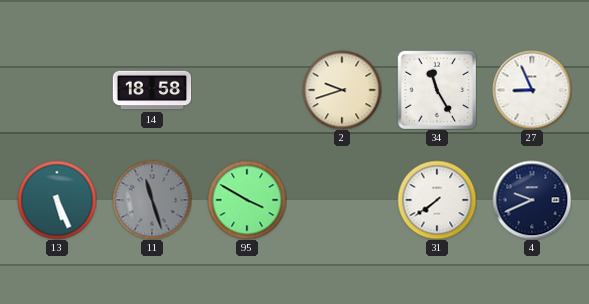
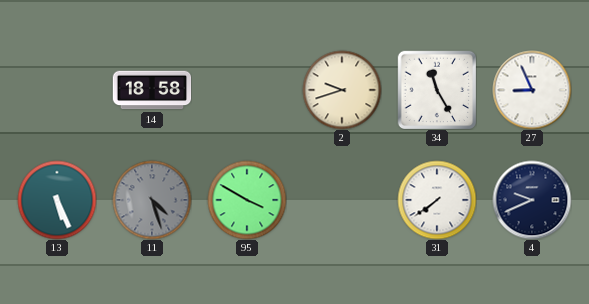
11: 11:27 -> 4:27 (152, 200)
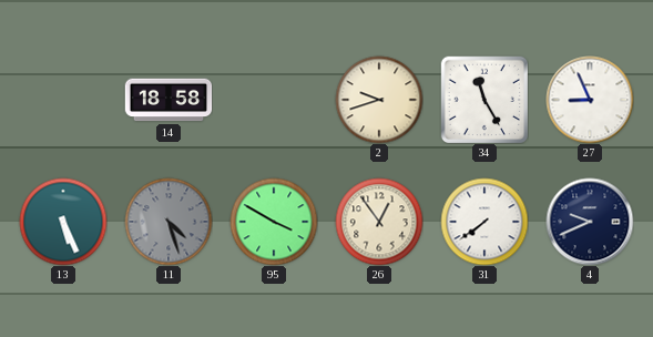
26: none -> 12:54 (379, 222)
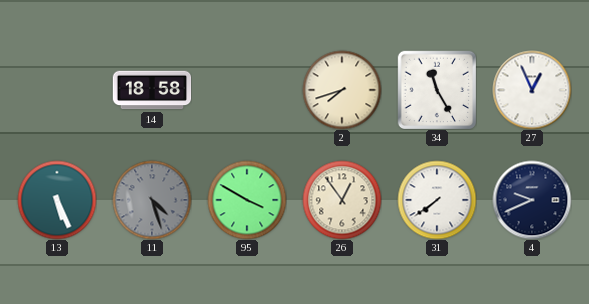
2: 9:42 -> 7:42 (342, 90)
27: 8:56 -> 12:56 (532, 90)
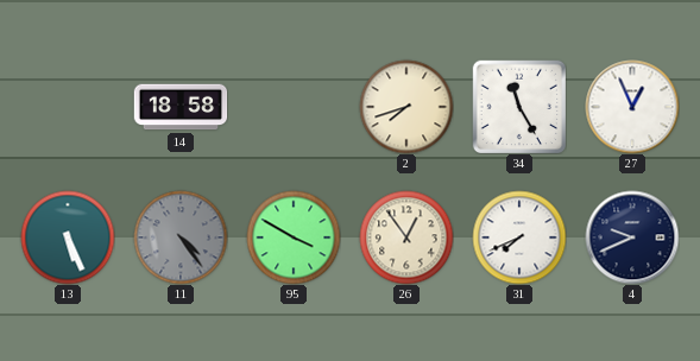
11: 4:27 -> 4:24 (181, 237)
31: 7:39 -> 7:41 (519, 237)
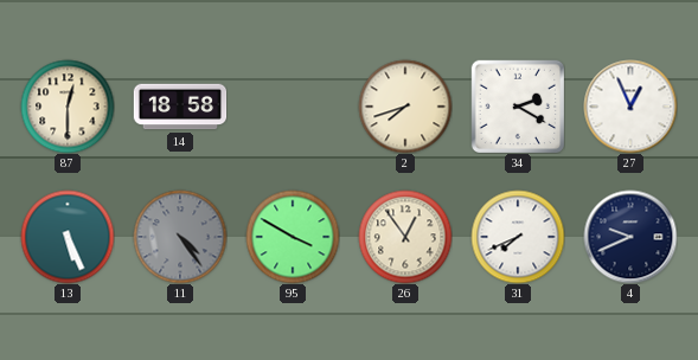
87: none -> 12:30 (68, 107)
34: 11:25 -> 2:20 (518, 107)
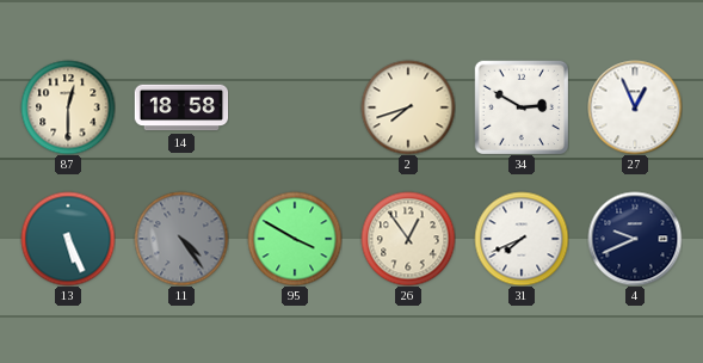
34: 2:20 -> 2:50 (522, 107)
